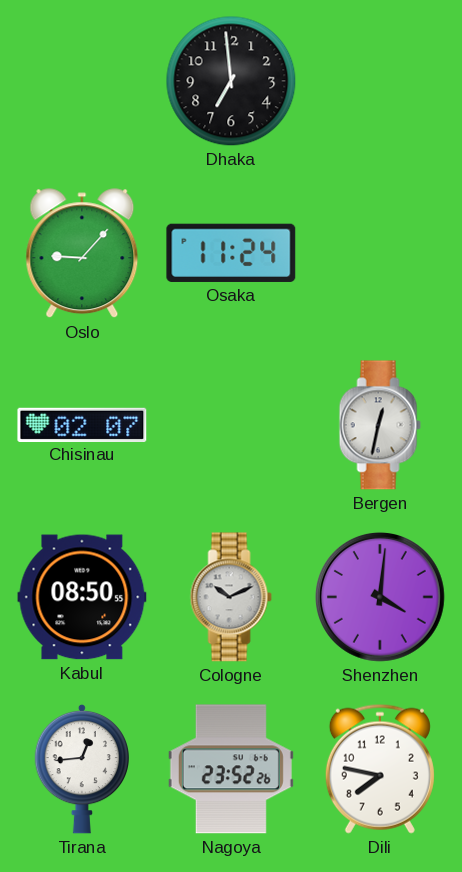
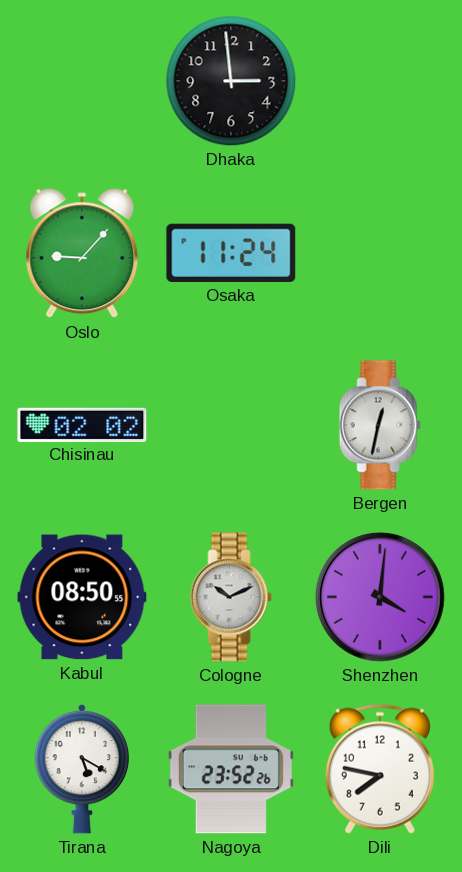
Dhaka: 6:59 -> 2:59 (231, 81)
Chisinau: 02:07 -> 02:02 (82, 424)
Tirana: 12:44 -> 5:20 (81, 769)
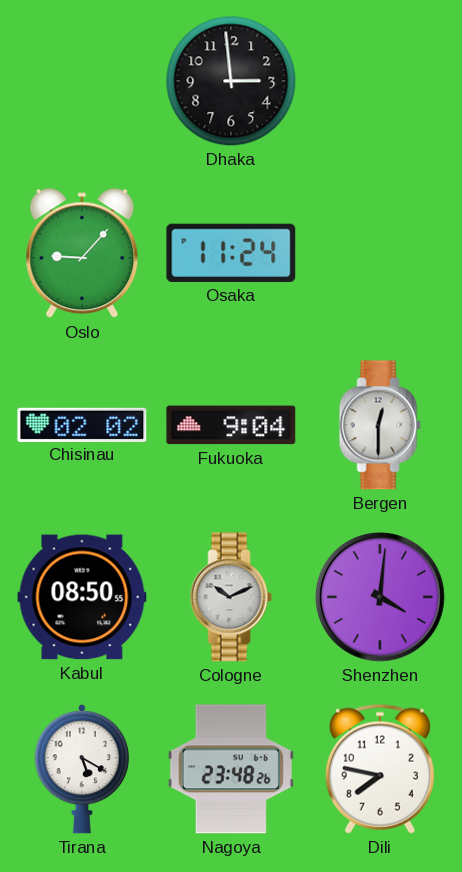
Fukuoka: none -> 9:04 (231, 425)
Bergen: 12:32 -> 12:30 (380, 425)
Nagoya: 23:52 -> 23:48 (231, 769)
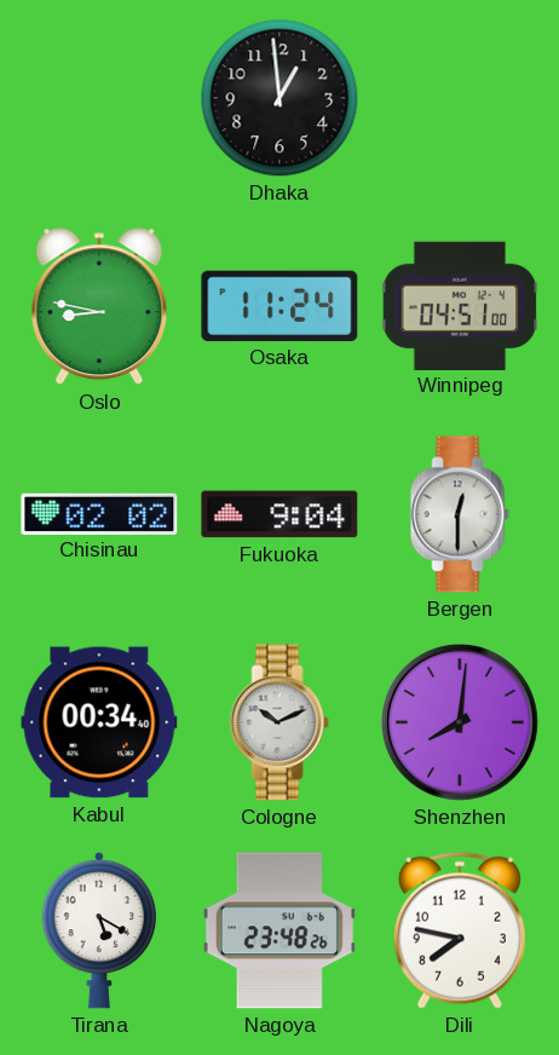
Dhaka: 2:59 -> 12:59 (279, 98)
Oslo: 9:07 -> 8:47 (99, 307)
Winnipeg: none -> 04:51 (460, 305)
Kabul: 08:50 -> 00:34 (99, 722)
Shenzhen: 4:01 -> 8:01 (460, 722)
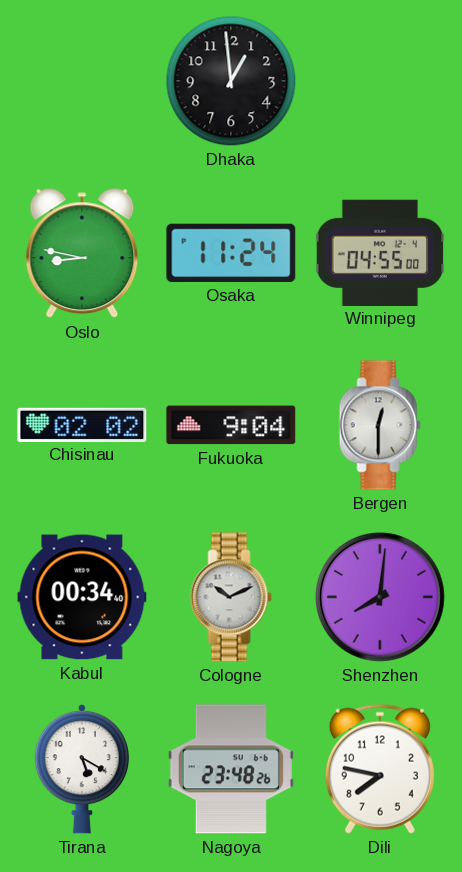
Winnipeg: 04:51 -> 04:55 (380, 252)
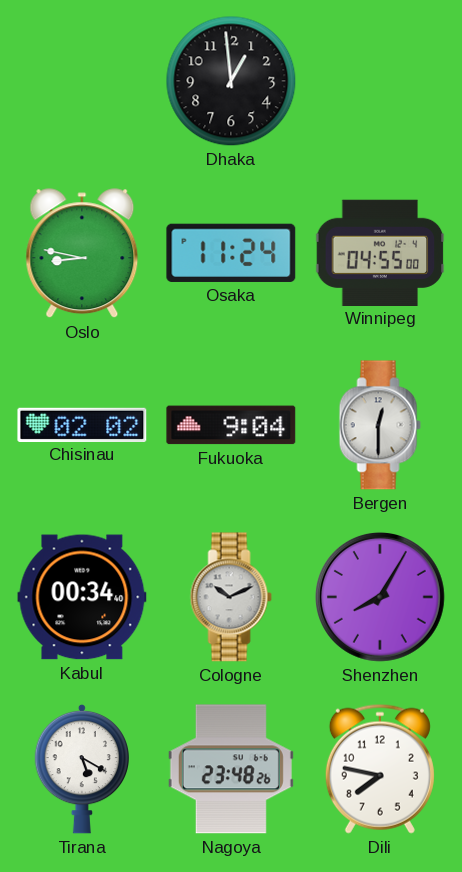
Shenzhen: 8:01 -> 8:05 (380, 597)
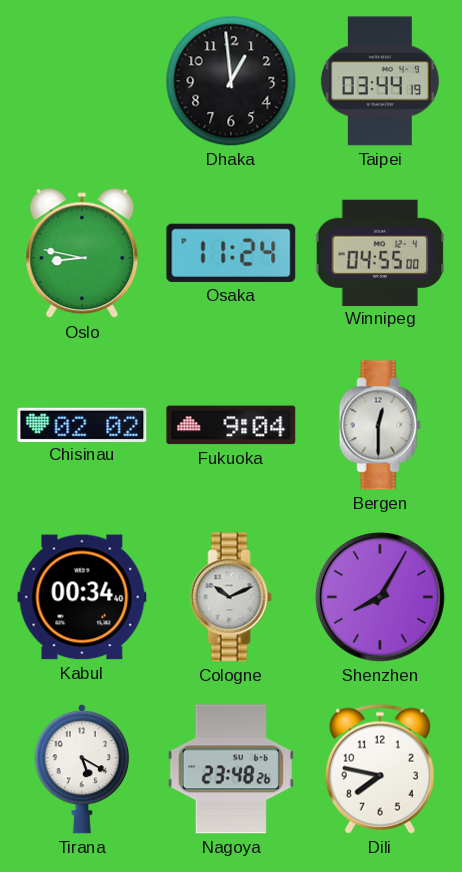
Taipei: none -> 03:44 (380, 81)
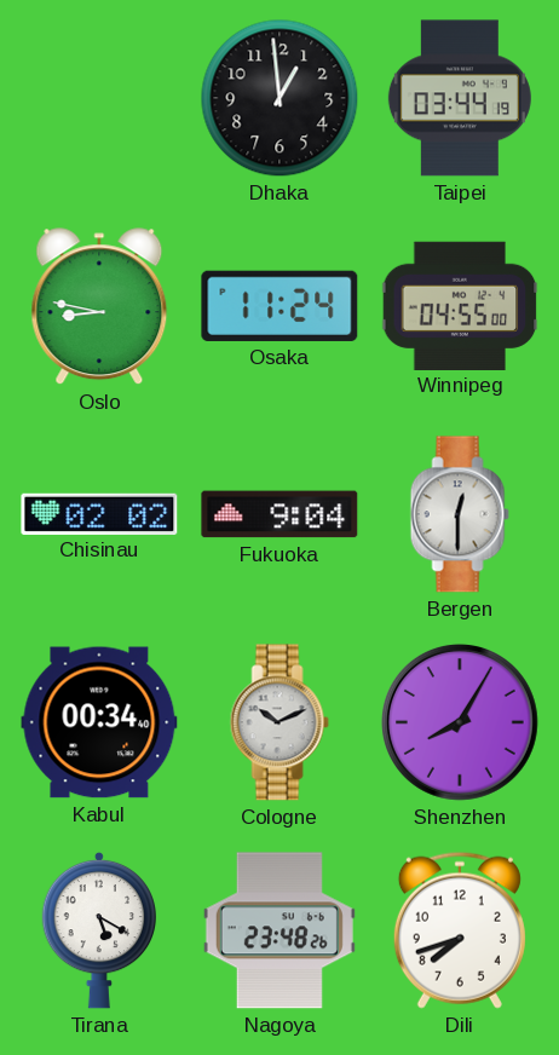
Dili: 7:47 -> 7:42 (460, 930)
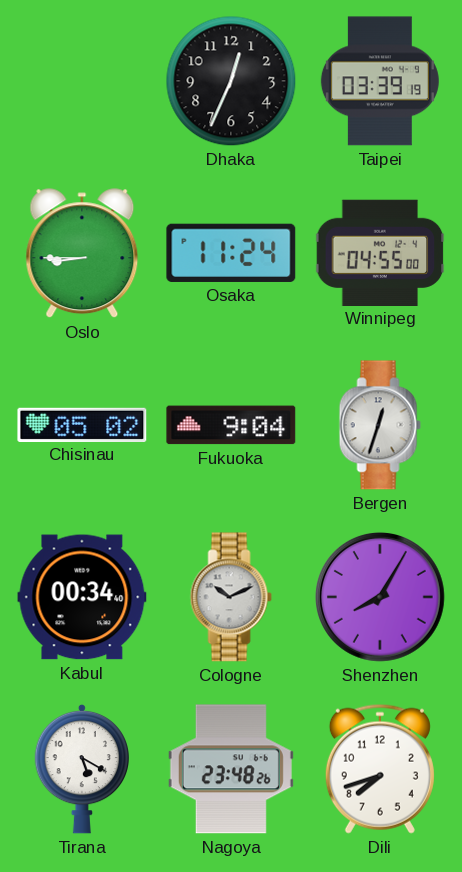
Dhaka: 12:59 -> 12:34 (231, 81)
Taipei: 03:44 -> 03:39 (380, 81)
Oslo: 8:47 -> 8:45 (82, 254)
Chisinau: 02:02 -> 05:02 (82, 424)
Bergen: 12:30 -> 12:33 (380, 425)
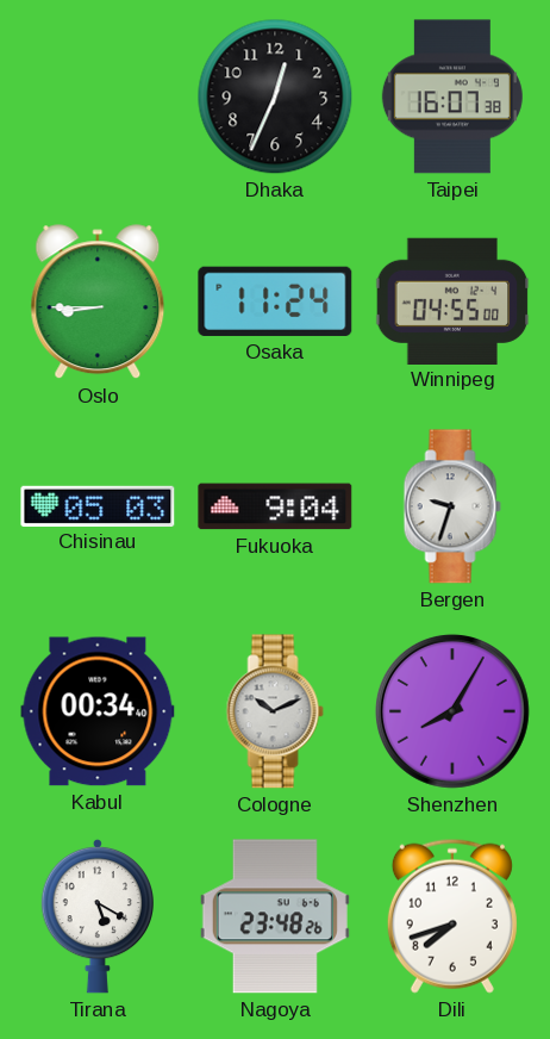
Taipei: 03:39 -> 16:07 (452, 97)
Chisinau: 05:02 -> 05:03 (98, 505)
Bergen: 12:33 -> 9:33 (452, 506)
